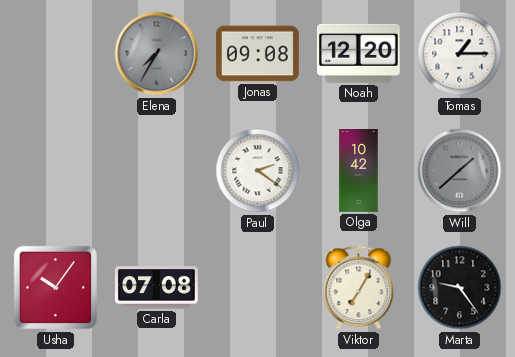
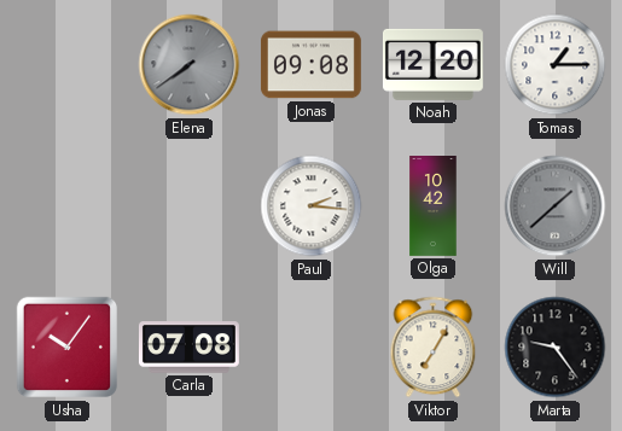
Elena: 7:35 -> 7:39 (190, 65)
Paul: 2:21 -> 2:16 (312, 206)
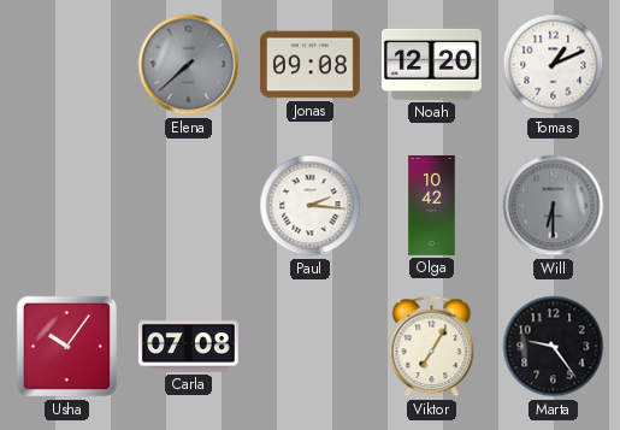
Elena: 7:39 -> 7:38 (189, 65)
Tomas: 1:15 -> 1:11 (554, 65)
Will: 1:38 -> 6:30 (554, 206)
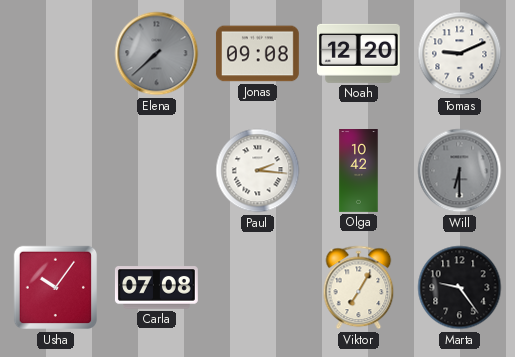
Tomas: 1:11 -> 9:11 (460, 54)
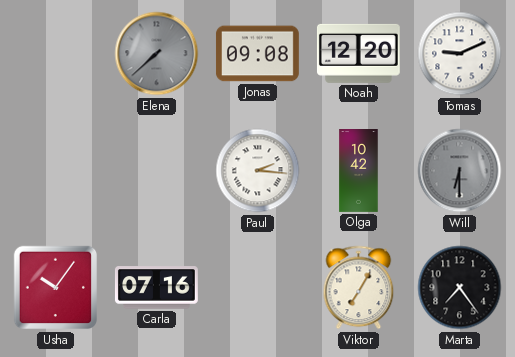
Carla: 07:08 -> 07:16 (156, 288)
Marta: 9:24 -> 7:24 (460, 288)
